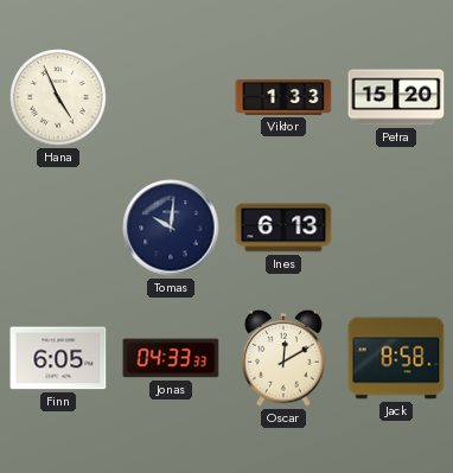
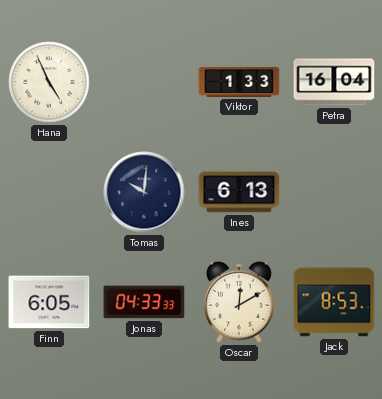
Petra: 15:20 -> 16:04 (334, 82)
Jack: 8:58 -> 8:53 (334, 302)
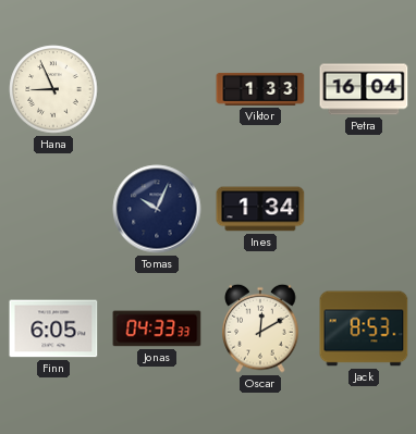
Hana: 4:56 -> 8:56 (53, 89)
Tomas: 10:01 -> 10:04 (157, 209)
Ines: 6:13 -> 1:34 (260, 209)
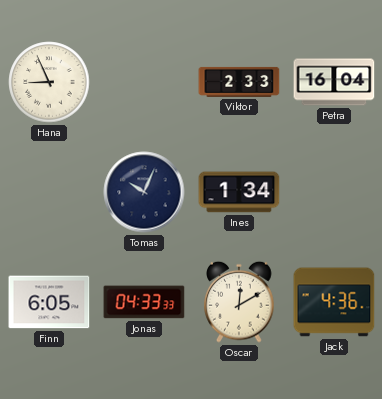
Viktor: 1:33 -> 2:33 (239, 82)
Jack: 8:53 -> 4:36 (334, 302)
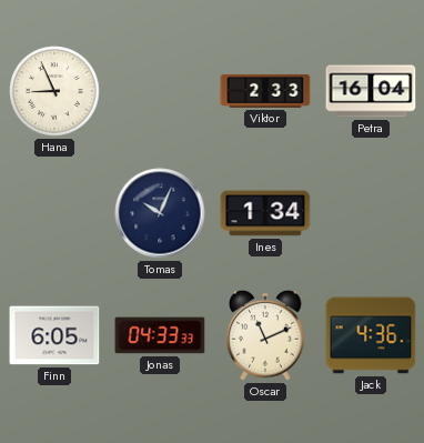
Oscar: 12:10 -> 11:11 (265, 335)
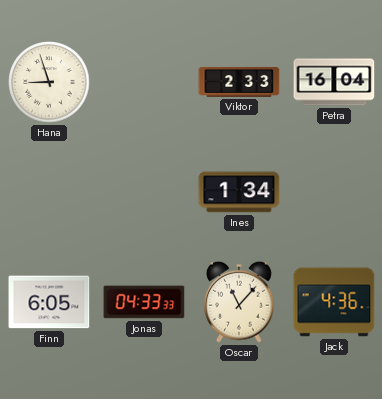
Hana: 8:56 -> 8:57 (49, 82)
Tomas: 10:04 -> none (160, 213)
Oscar: 11:11 -> 11:07 (239, 302)
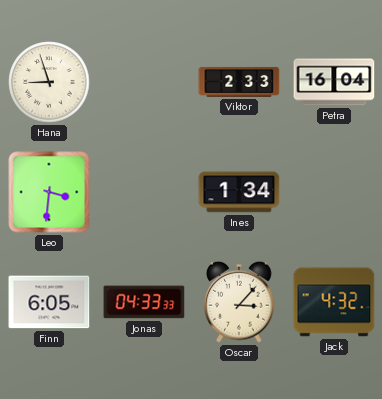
Leo: none -> 3:31 (49, 192)
Oscar: 11:07 -> 3:07 (239, 302)
Jack: 4:36 -> 4:32 (334, 302)
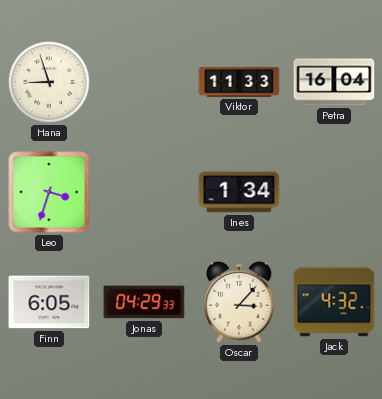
Viktor: 2:33 -> 11:33 (239, 82)
Leo: 3:31 -> 3:33 (49, 192)
Jonas: 04:33 -> 04:29 (144, 302)
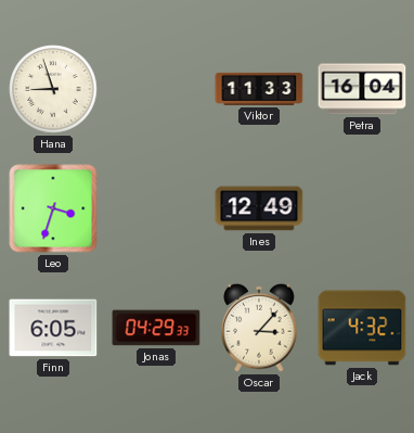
Ines: 1:34 -> 12:49 (259, 208)
